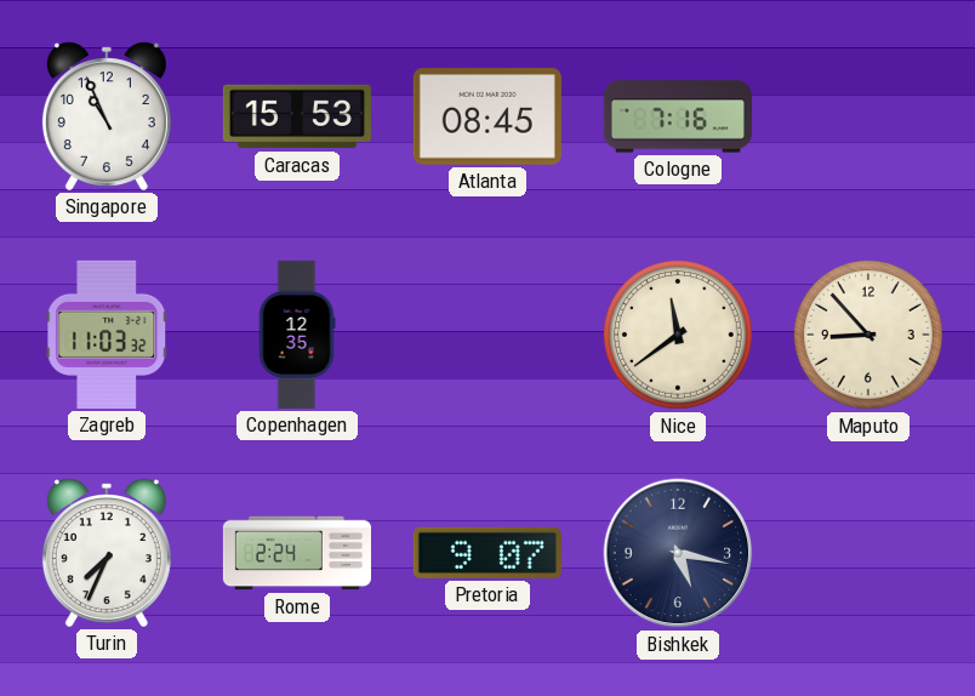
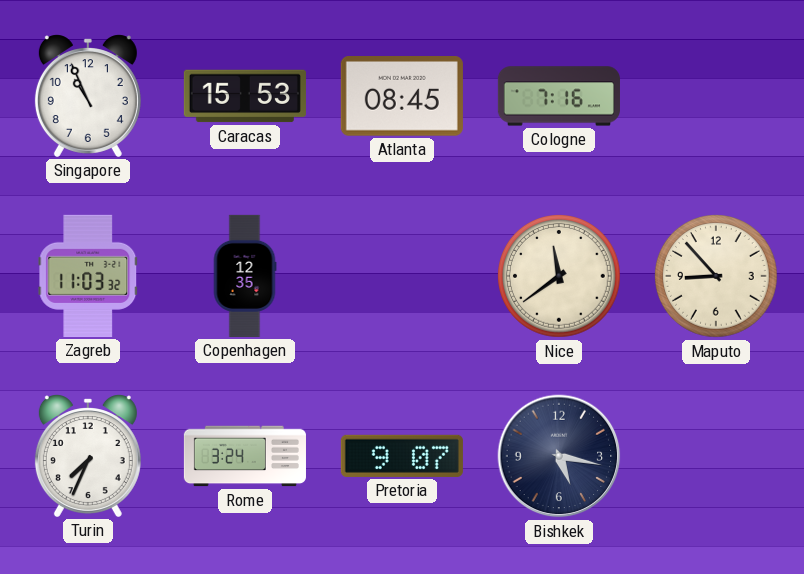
Rome: 2:24 -> 3:24 (245, 456)
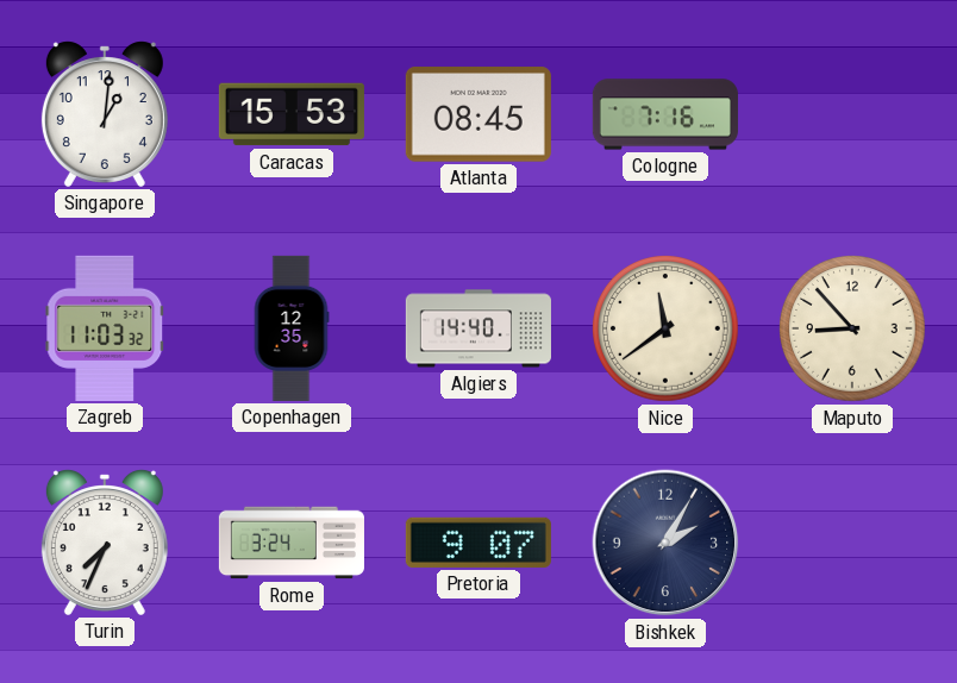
Singapore: 10:56 -> 1:01 (105, 114)
Algiers: none -> 14:40 (478, 328)
Bishkek: 5:17 -> 2:05 (665, 543)
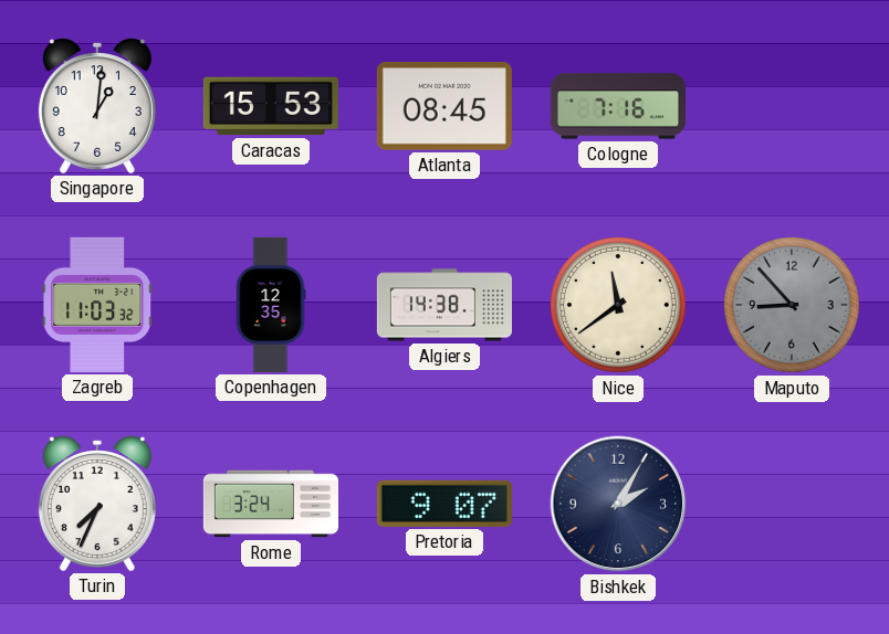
Algiers: 14:40 -> 14:38 (445, 305)
Maputo dial: cream -> grey (793, 306)
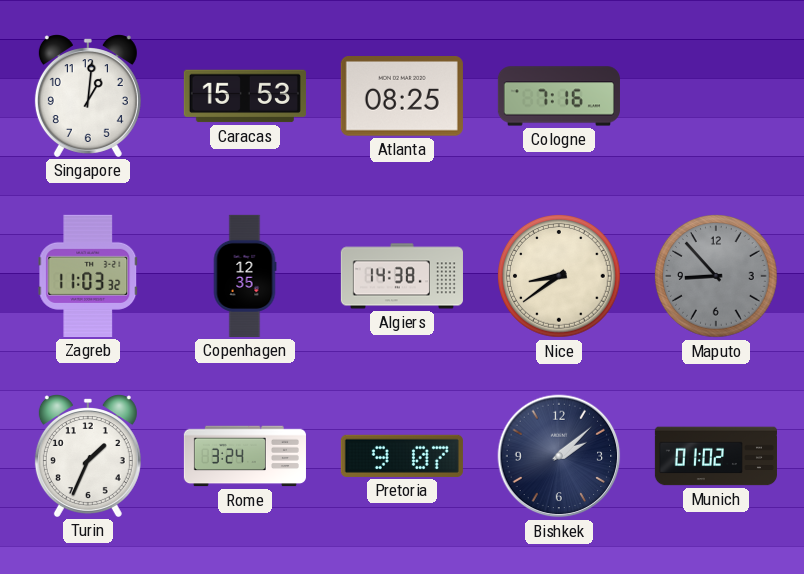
Atlanta: 08:45 -> 08:25 (402, 97)
Nice: 11:39 -> 8:39 (560, 277)
Turin: 7:34 -> 1:34 (88, 456)
Bishkek: 2:05 -> 2:08 (559, 456)
Munich: none -> 01:02 (716, 456)
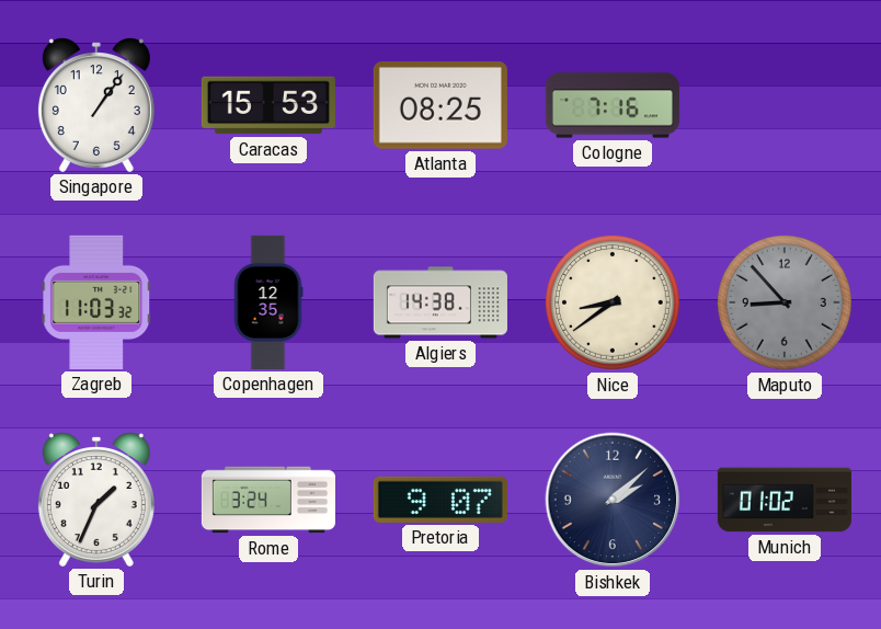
Singapore: 1:01 -> 1:06 (96, 105)
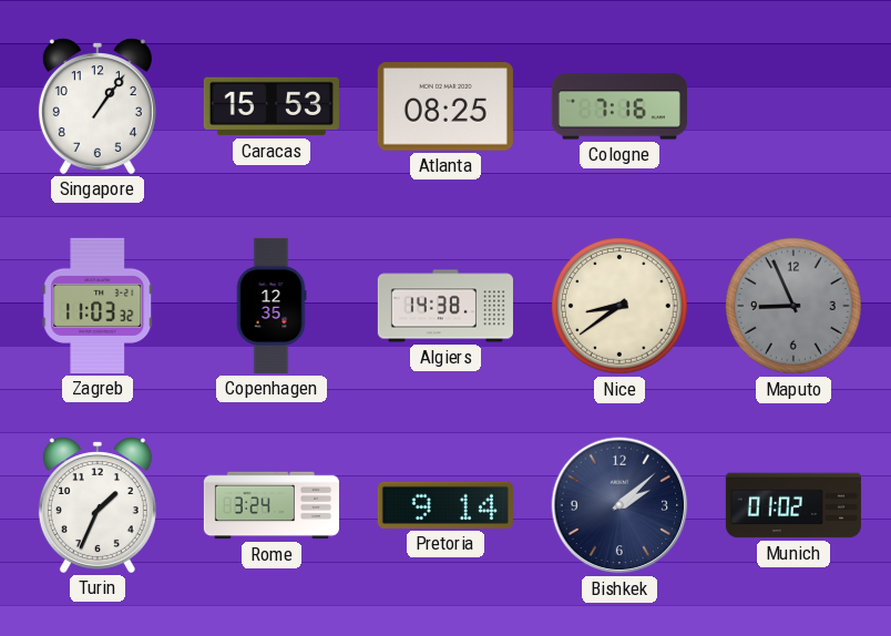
Maputo: 8:53 -> 8:56 (795, 307)
Pretoria: 9:07 -> 9:14 (445, 505)
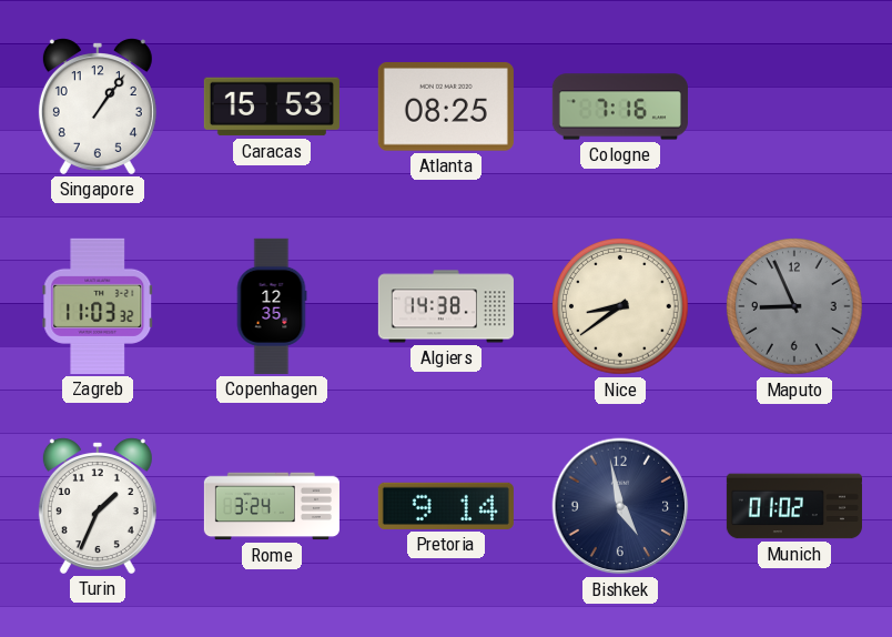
Bishkek: 2:08 -> 4:58 (620, 506)
